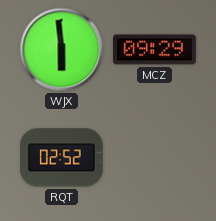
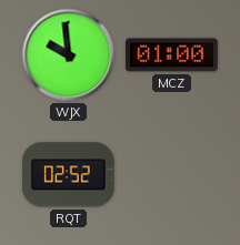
WJX: 5:59 -> 9:59 (69, 55)
MCZ: 09:29 -> 01:00 (172, 55)
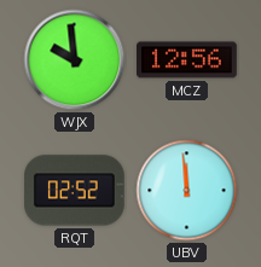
MCZ: 01:00 -> 12:56 (187, 60)
UBV: none -> 11:59 (187, 191)
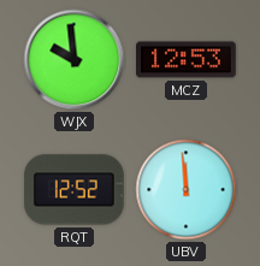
MCZ: 12:56 -> 12:53 (187, 60)
RQT: 02:52 -> 12:52 (75, 190)
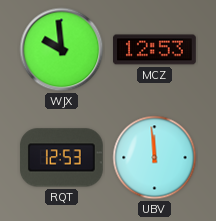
RQT: 12:52 -> 12:53 (62, 158)
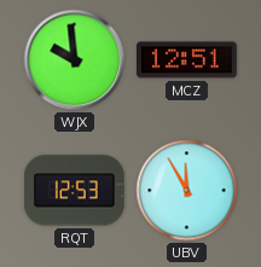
MCZ: 12:53 -> 12:51 (187, 60)
UBV: 11:59 -> 11:55 (187, 191)
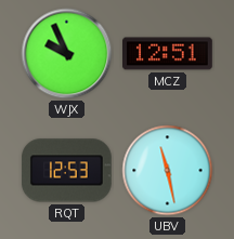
WJX: 9:59 -> 9:56 (67, 54)
UBV: 11:55 -> 11:28 (168, 171)
